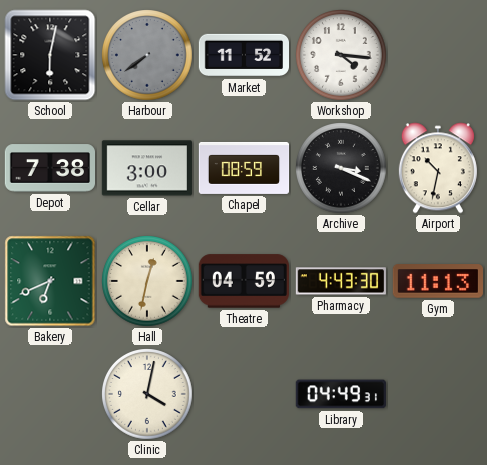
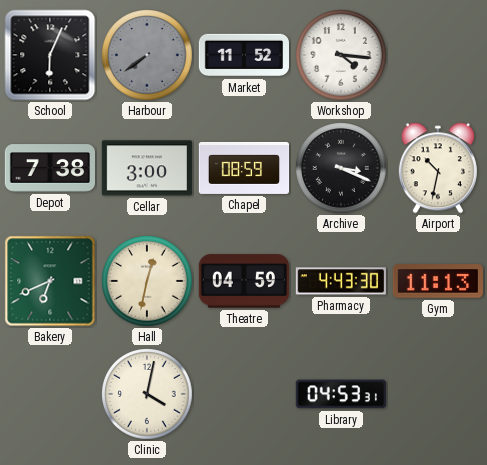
School: 6:02 -> 6:04 (50, 55)
Library: 04:49 -> 04:53 (341, 394)
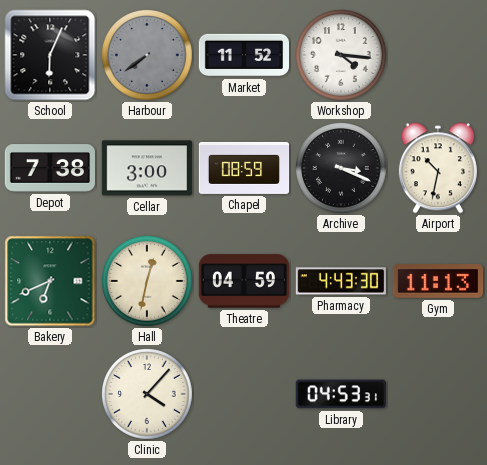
Clinic: 4:02 -> 4:07 (148, 395)
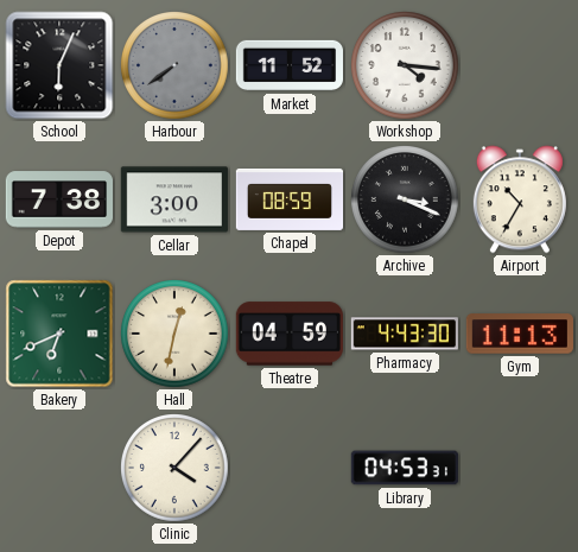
Airport: 10:32 -> 10:35 (520, 199)
